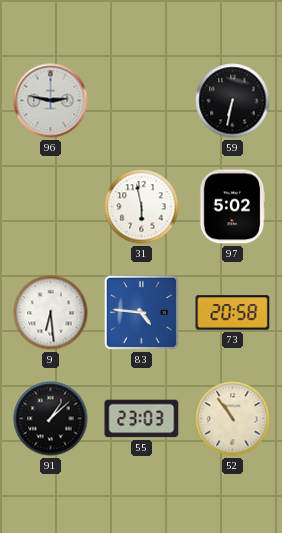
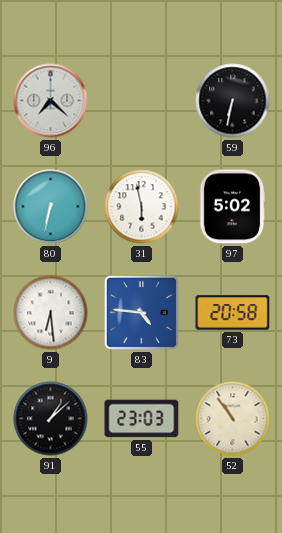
96: 2:47 -> 7:22 (51, 101)
80: none -> 6:32 (51, 207)
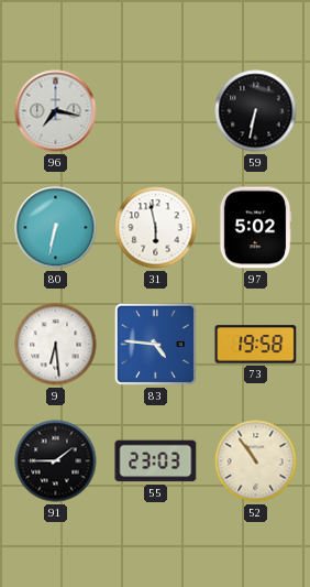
96: 7:22 -> 7:17 (56, 111)
73: 20:58 -> 19:58 (256, 345)
91: 1:08 -> 1:45 (56, 461)
